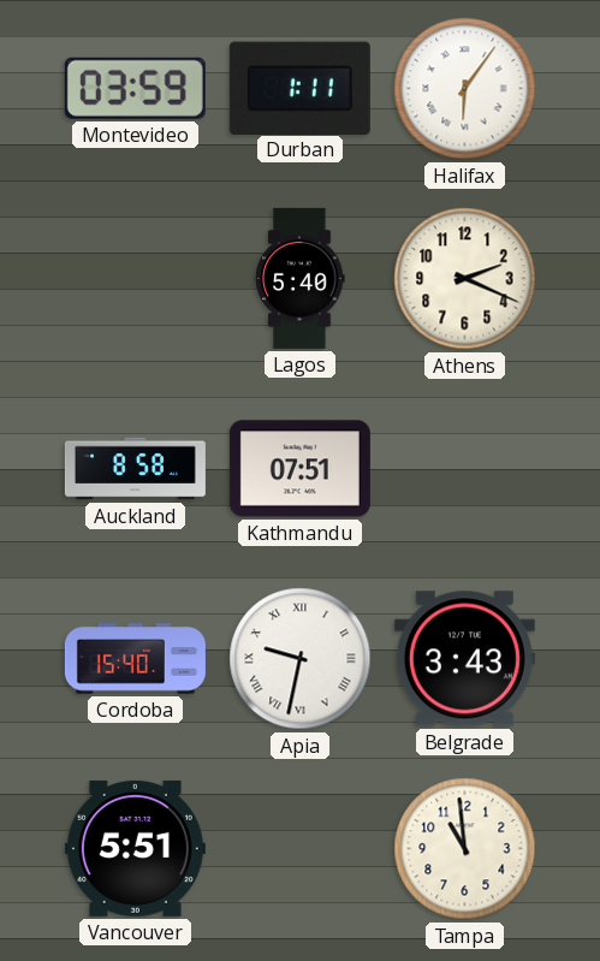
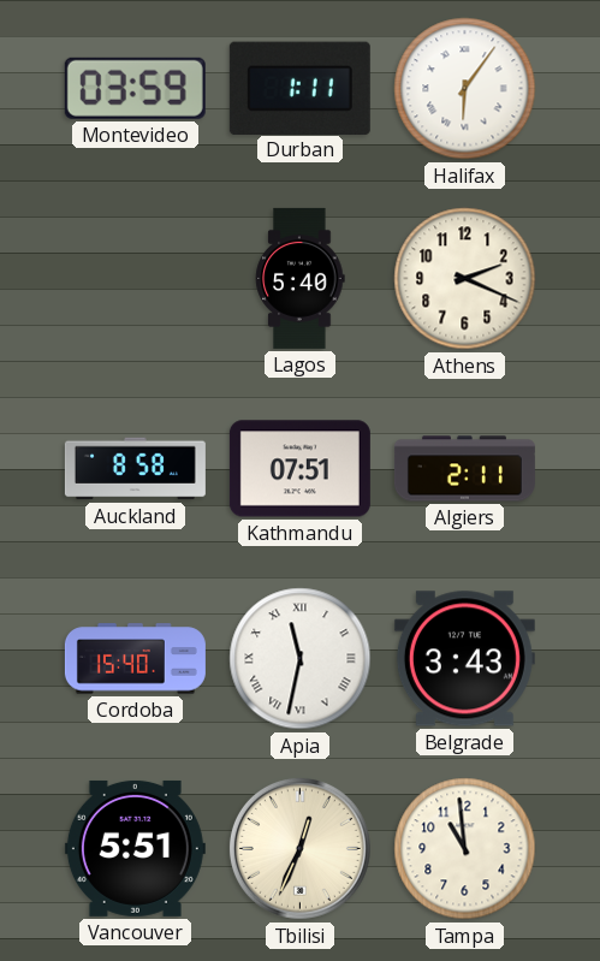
Algiers: none -> 2:11 (464, 469)
Apia: 9:32 -> 11:32 (301, 659)
Tbilisi: none -> 12:34 (299, 848)
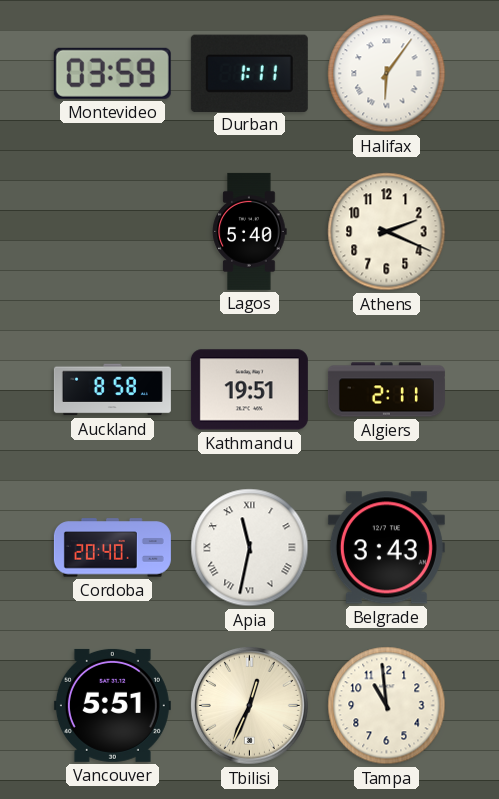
Kathmandu: 07:51 -> 19:51 (249, 390)
Cordoba: 15:40 -> 20:40 (112, 548)
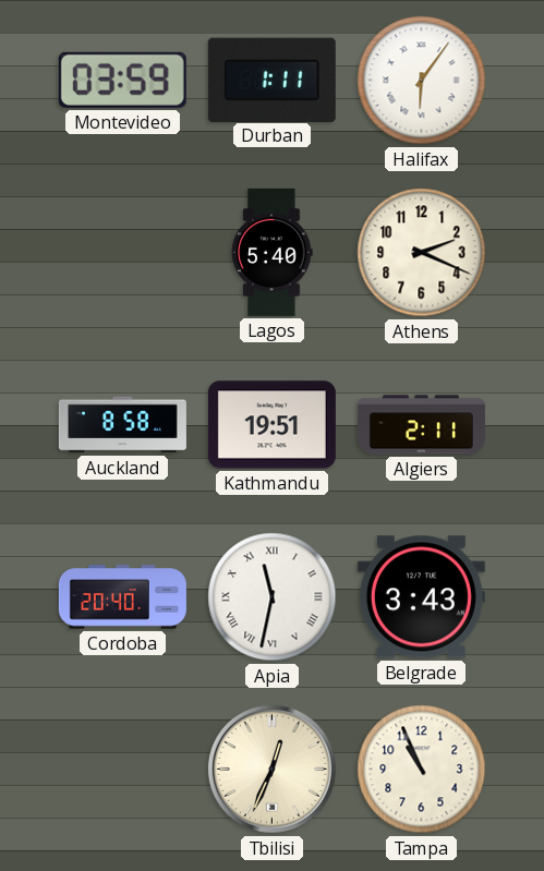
Vancouver: 5:51 -> none (112, 705)
Tampa: 10:59 -> 10:56 (422, 770)
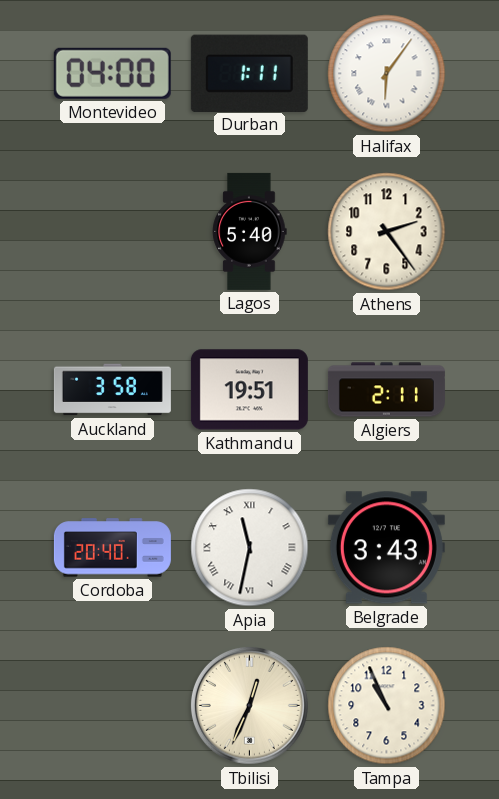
Montevideo: 03:59 -> 04:00 (112, 73)
Athens: 2:19 -> 2:24 (387, 232)
Auckland: 8:58 -> 3:58 (112, 390)
